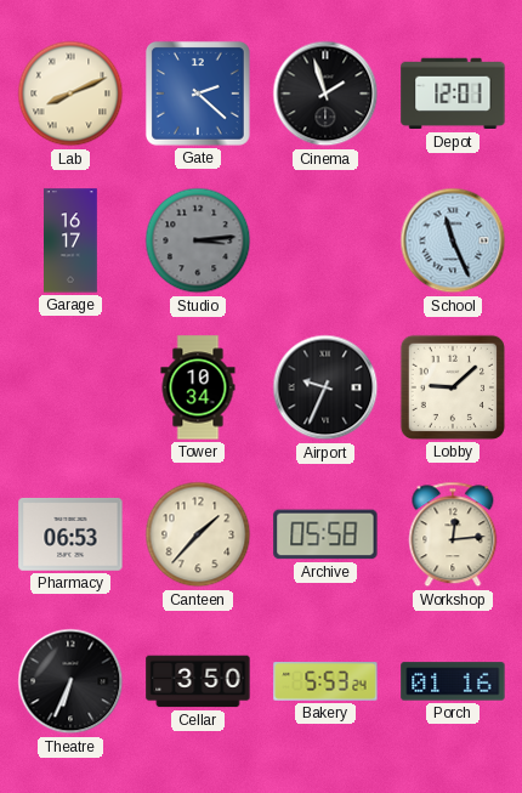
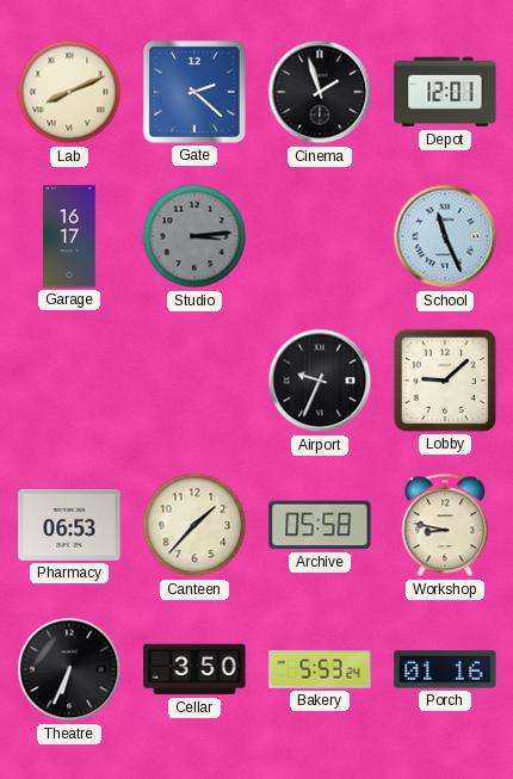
Tower: 10:34 -> none (198, 387)
Workshop: 12:14 -> 8:47 (445, 525)
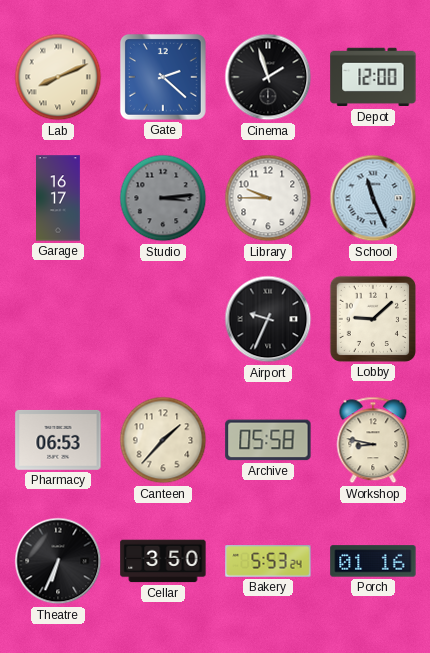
Depot: 12:01 -> 12:00 (373, 77)
Library: none -> 9:45 (268, 198)
